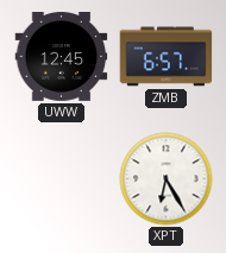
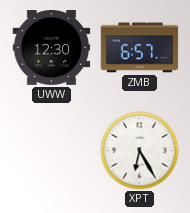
UWW: 12:45 -> 12:30 (52, 48)
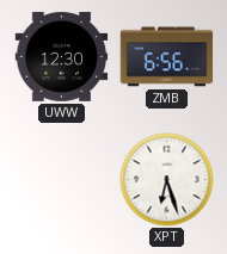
ZMB: 6:57 -> 6:56 (167, 57)
XPT: 6:25 -> 6:27 (167, 180)
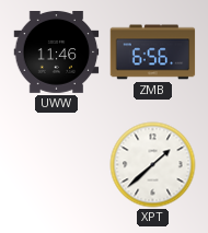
UWW: 12:30 -> 11:46 (57, 53)
XPT: 6:27 -> 1:38 (153, 165)
